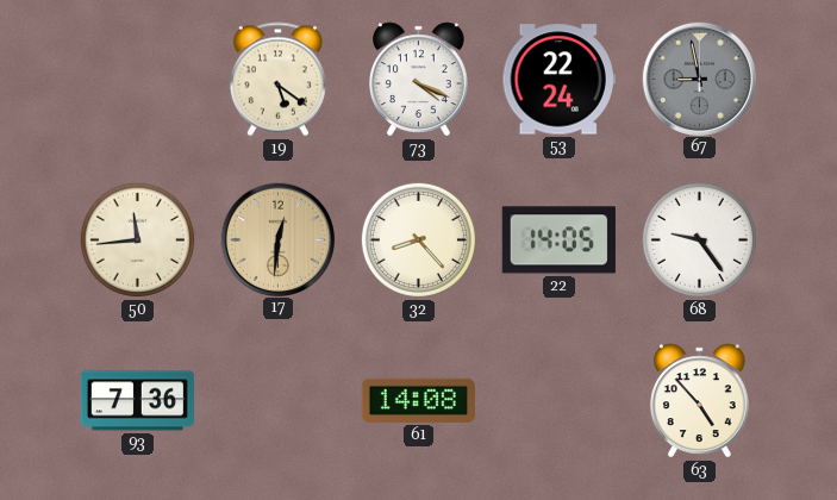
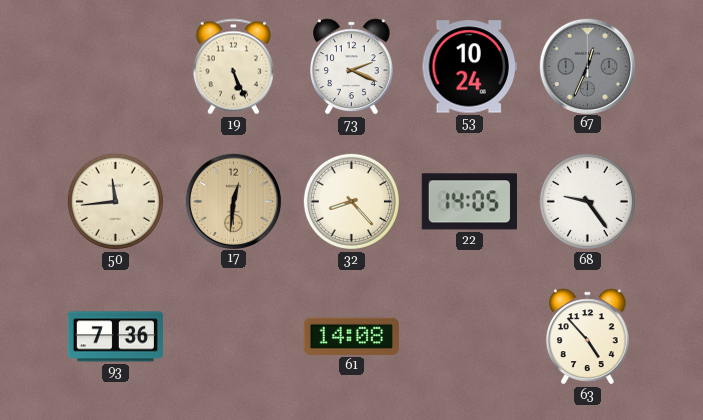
19: 5:21 -> 5:26 (233, 67)
73: 4:19 -> 2:19 (352, 67)
53: 22:24 -> 10:24 (469, 67)
67: 8:58 -> 12:34 (587, 66)
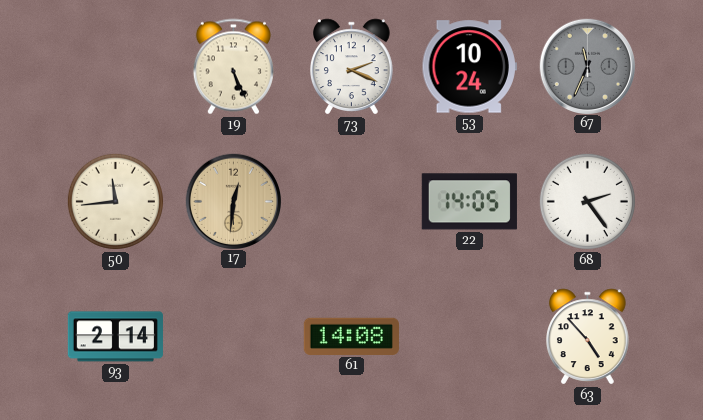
67: 12:34 -> 11:34 (587, 66)
32: 8:23 -> none (351, 201)
68: 9:24 -> 2:24 (587, 201)
93: 7:36 -> 2:14 (115, 337)
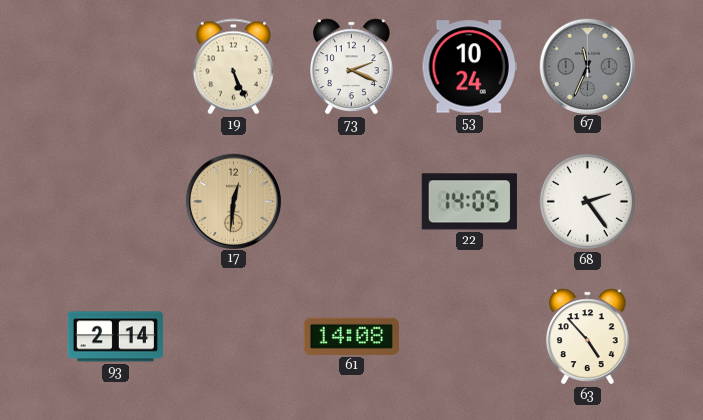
50: 11:44 -> none (115, 201)
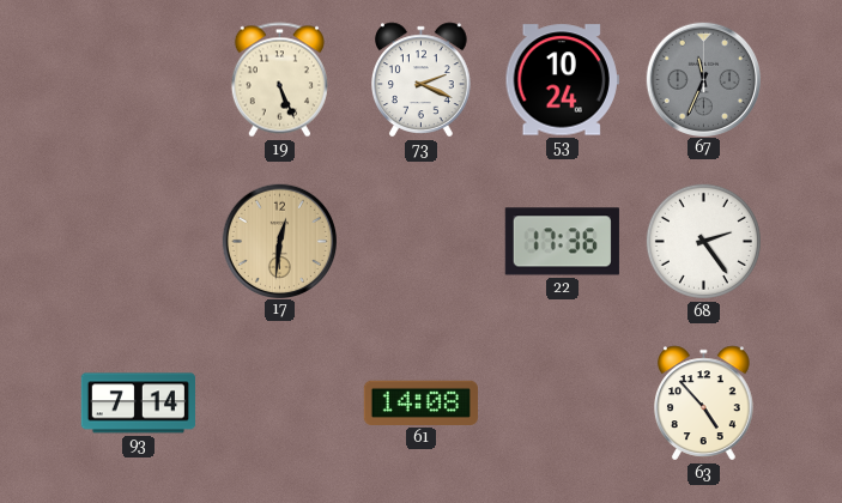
22: 14:05 -> 17:36 (562, 242)
93: 2:14 -> 7:14 (138, 404)
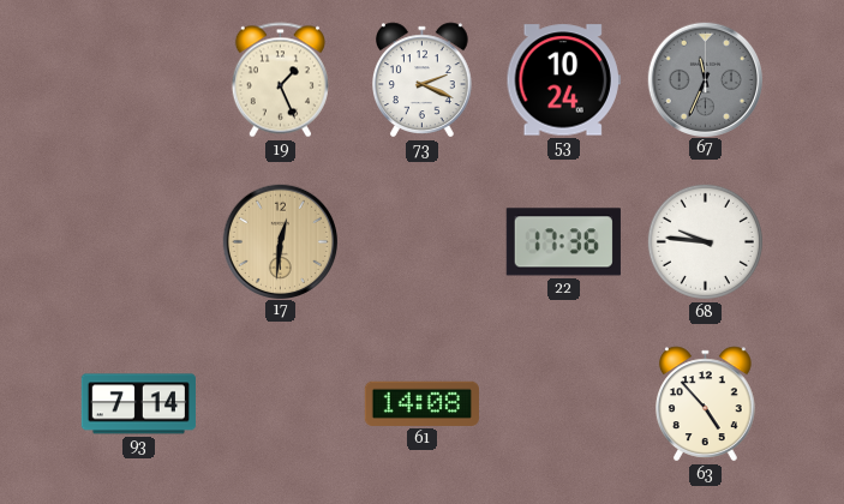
19: 5:26 -> 1:26 (280, 80)
68: 2:24 -> 9:46 (705, 241)
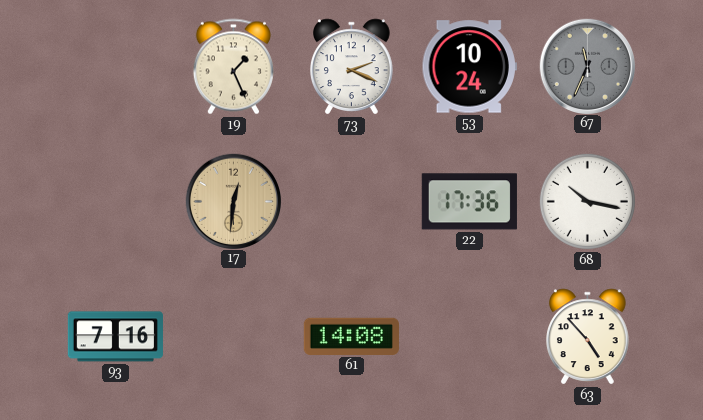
68: 9:46 -> 10:17 (587, 201)
93: 7:14 -> 7:16 (115, 337)
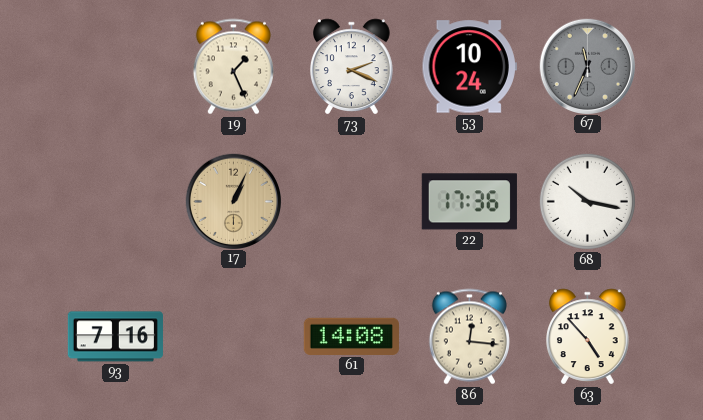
17: 12:31 -> 1:04 (233, 201)
86: none -> 12:16 (469, 337)
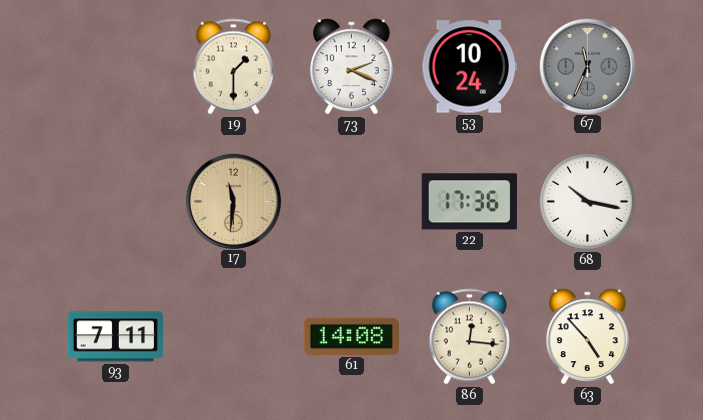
19: 1:26 -> 1:30 (233, 67)
17: 1:04 -> 11:31 (233, 201)
93: 7:16 -> 7:11 (115, 337)
